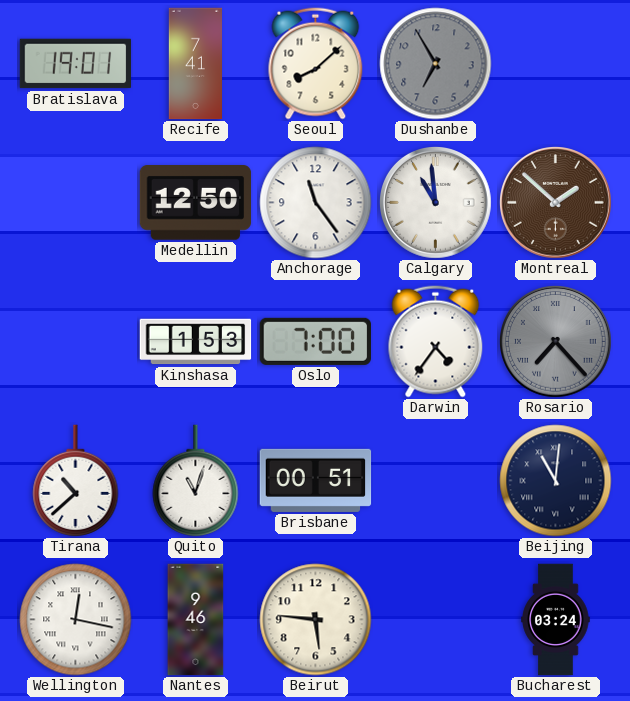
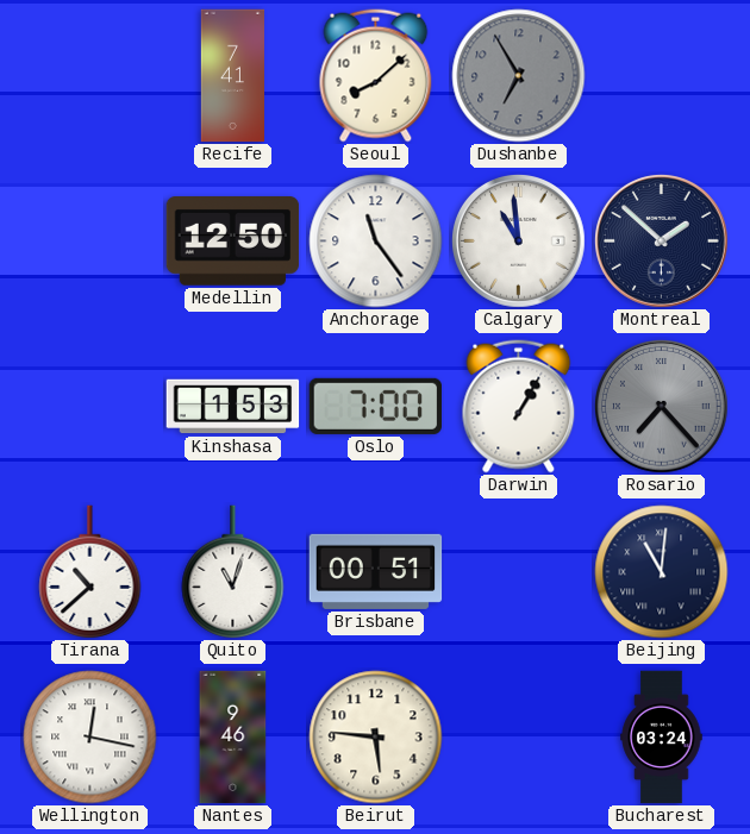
Bratislava: 19:01 -> none (76, 64)
Montreal dial: brown -> navy (662, 242)
Darwin: 4:36 -> 1:05 (519, 407)
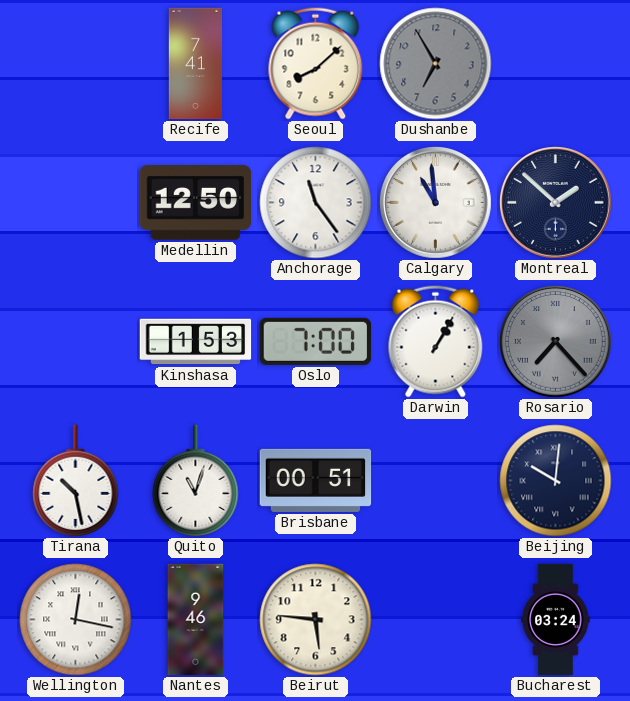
Tirana: 10:38 -> 10:28 (76, 481)
Beijing: 11:01 -> 10:01 (556, 481)
